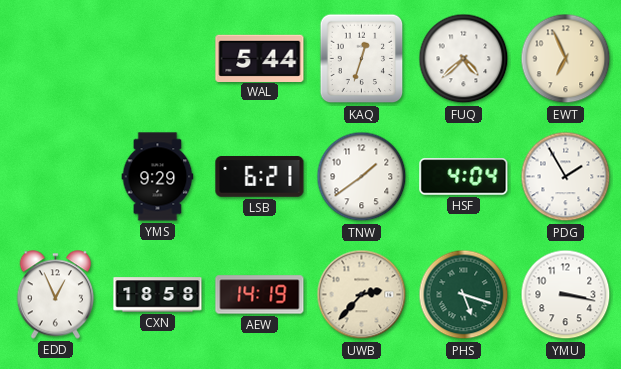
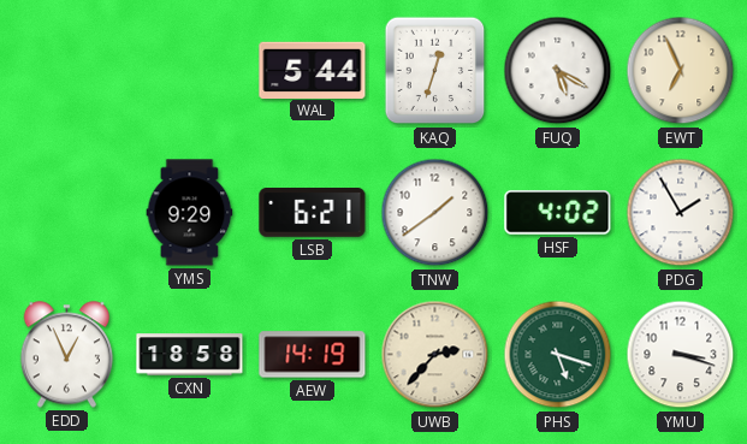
FUQ: 4:38 -> 5:20 (558, 71)
HSF: 4:04 -> 4:02 (558, 213)
YMU: 3:17 -> 3:18 (681, 355)
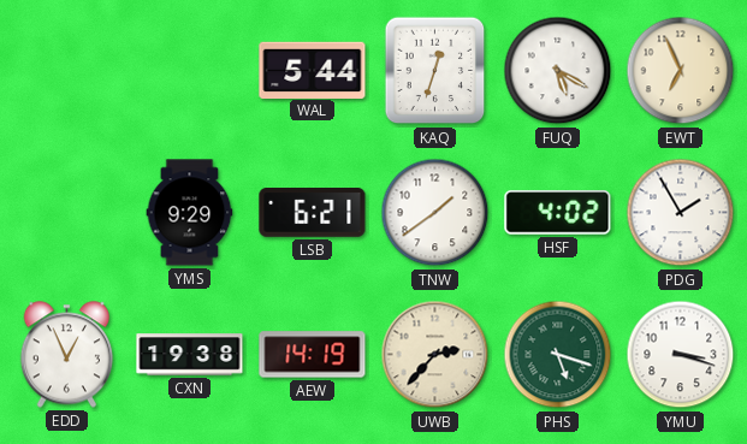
CXN: 18:58 -> 19:38 (190, 355)
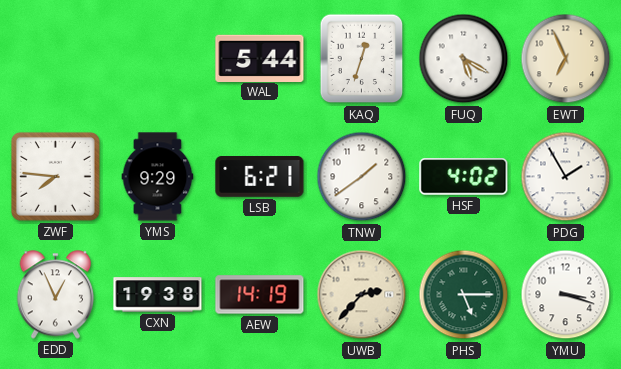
ZWF: none -> 7:46 (55, 176)
PHS: 5:18 -> 5:15 (464, 295)
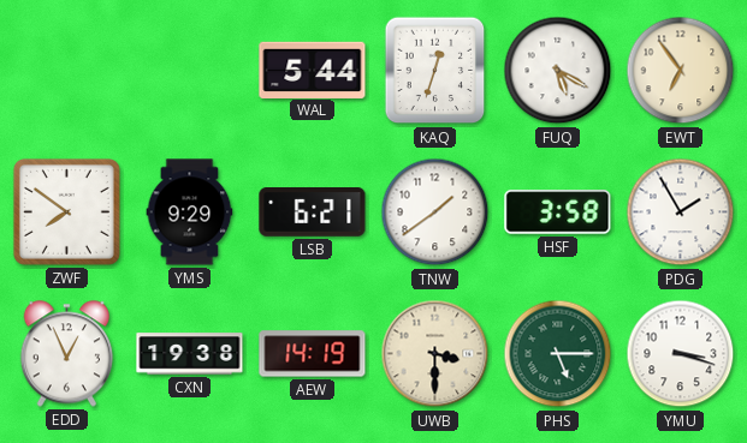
EWT: 6:56 -> 6:54 (681, 71)
ZWF: 7:46 -> 7:51 (66, 211)
HSF: 4:02 -> 3:58 (558, 212)
UWB: 2:37 -> 3:30 (435, 354)
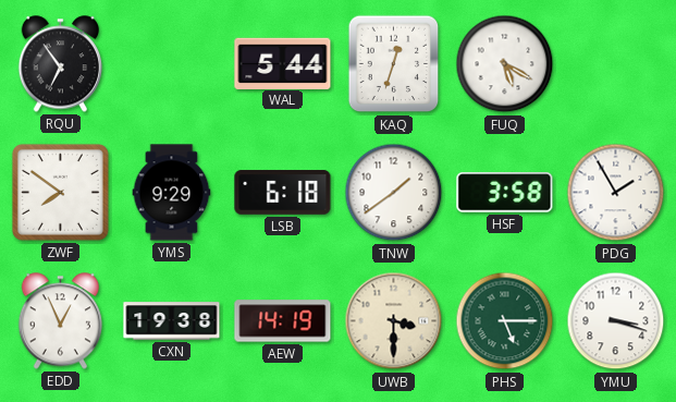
RQU: none -> 6:54 (61, 64)
EWT: 6:54 -> none (681, 71)
LSB: 6:21 -> 6:18 (283, 193)
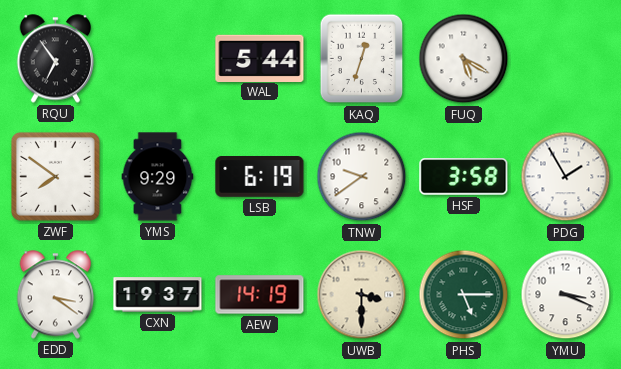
LSB: 6:18 -> 6:19 (260, 177)
TNW: 1:39 -> 9:39 (362, 177)
EDD: 12:56 -> 3:21 (56, 295)
CXN: 19:38 -> 19:37 (158, 295)
YMU: 3:18 -> 3:19 (566, 295)
